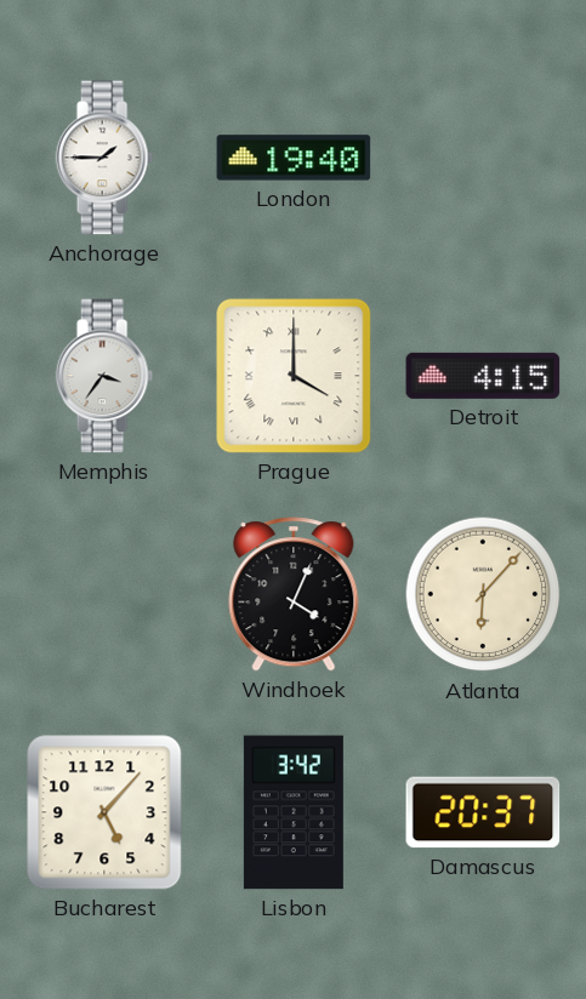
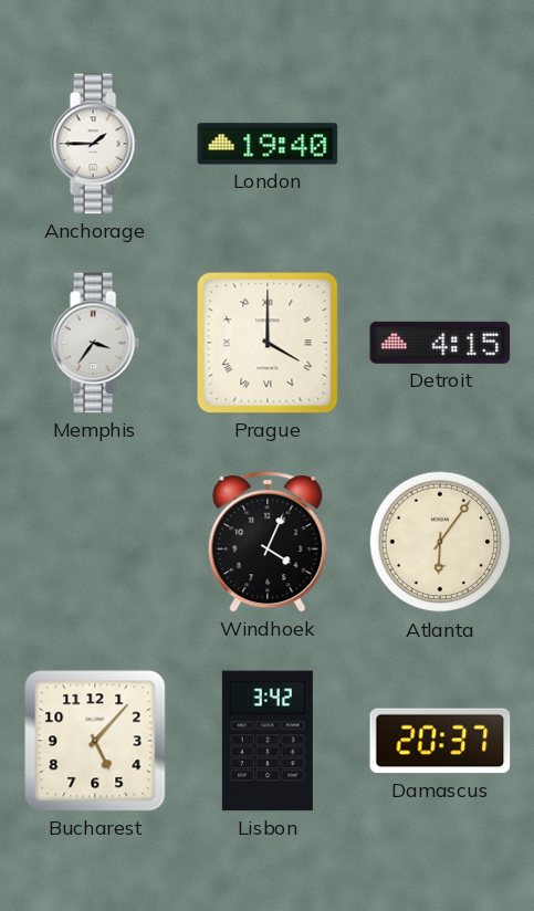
Atlanta: 6:07 -> 6:06 (440, 542)
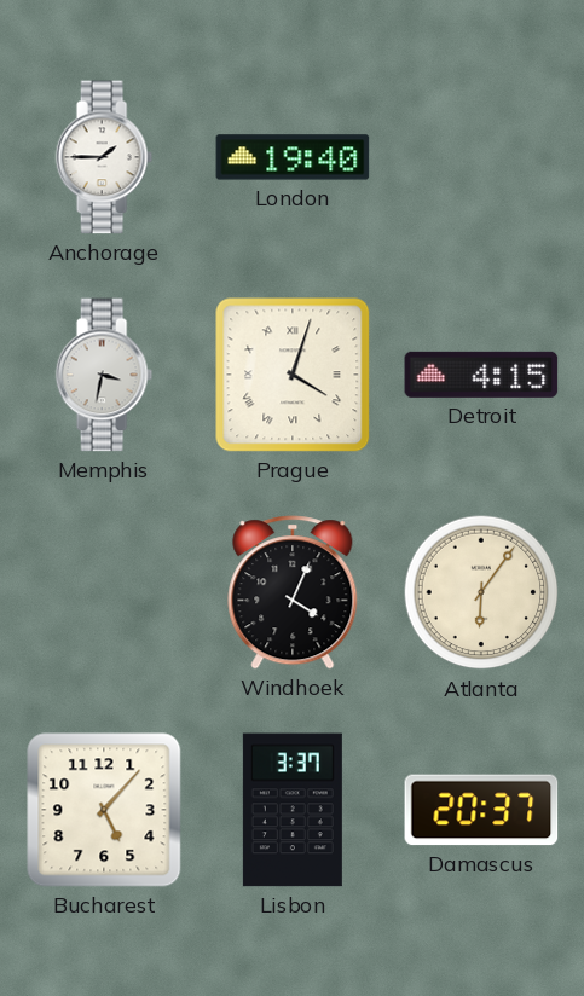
Memphis: 3:36 -> 3:32 (104, 375)
Prague: 4:00 -> 4:03 (293, 375)
Lisbon: 3:42 -> 3:37 (293, 810)
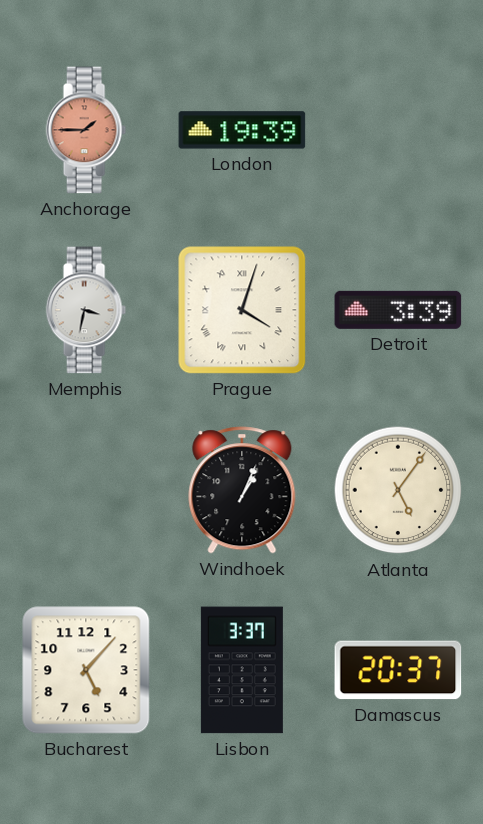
Anchorage dial: white -> salmon (86, 130)
London: 19:40 -> 19:39 (242, 130)
Detroit: 4:15 -> 3:39 (398, 310)
Windhoek: 4:04 -> 1:04 (242, 490)
Atlanta: 6:06 -> 5:06 (398, 490)
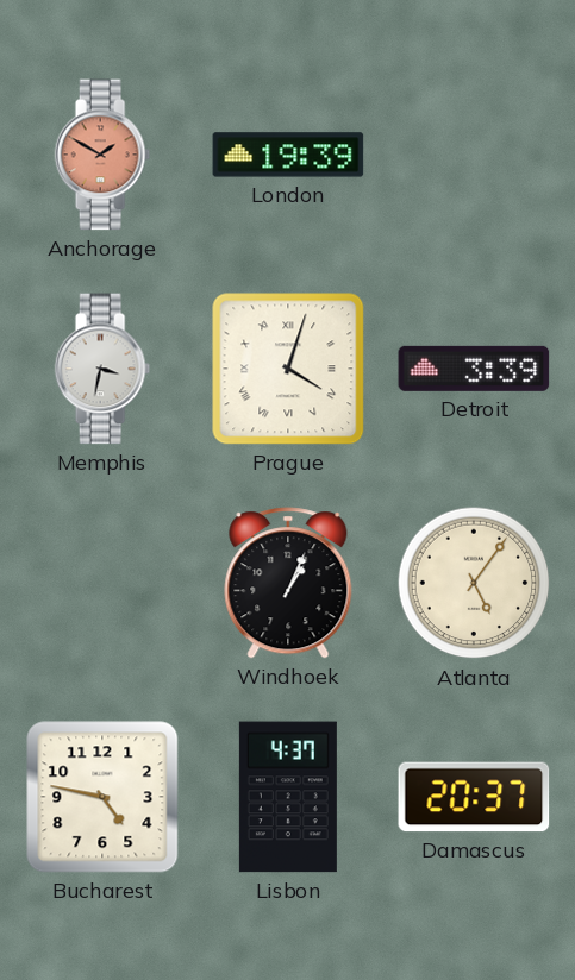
Anchorage: 1:45 -> 1:50 (102, 155)
Bucharest: 5:07 -> 4:47 (102, 797)
Lisbon: 3:37 -> 4:37 (288, 797)
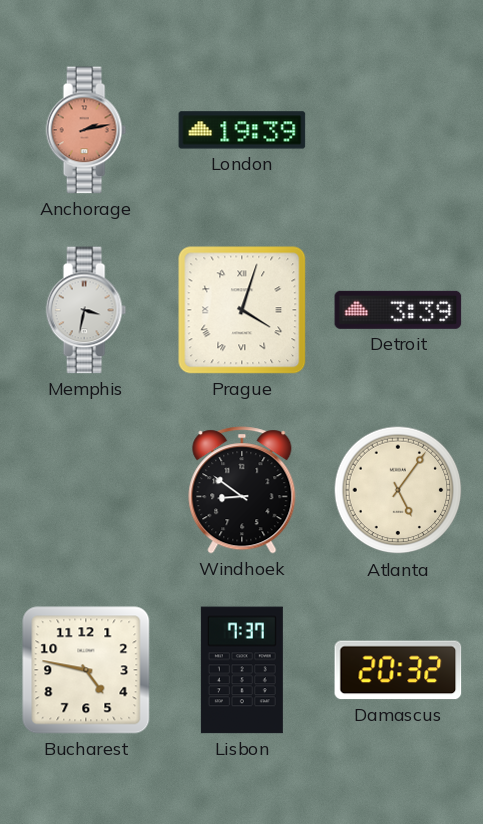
Anchorage: 1:50 -> 2:13 (86, 130)
Windhoek: 1:04 -> 8:51 (242, 490)
Lisbon: 4:37 -> 7:37 (242, 670)
Damascus: 20:37 -> 20:32 (398, 670)
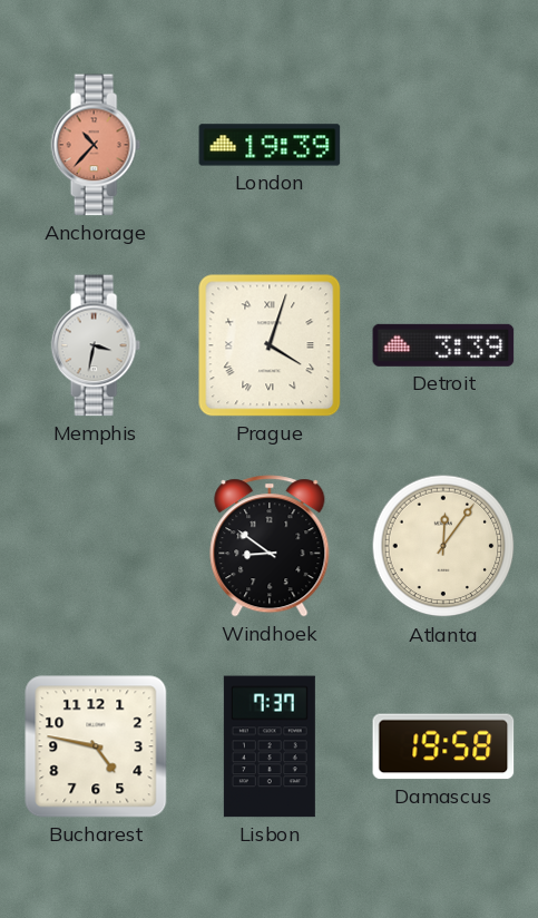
Anchorage: 2:13 -> 10:37 (96, 145)
Atlanta: 5:06 -> 12:06 (443, 546)
Damascus: 20:32 -> 19:58 (443, 746)
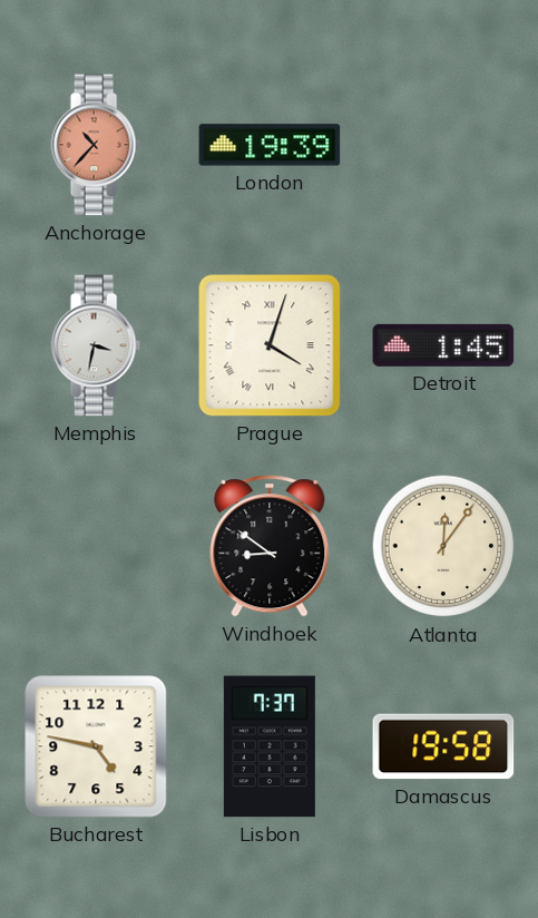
Detroit: 3:39 -> 1:45 (443, 345)
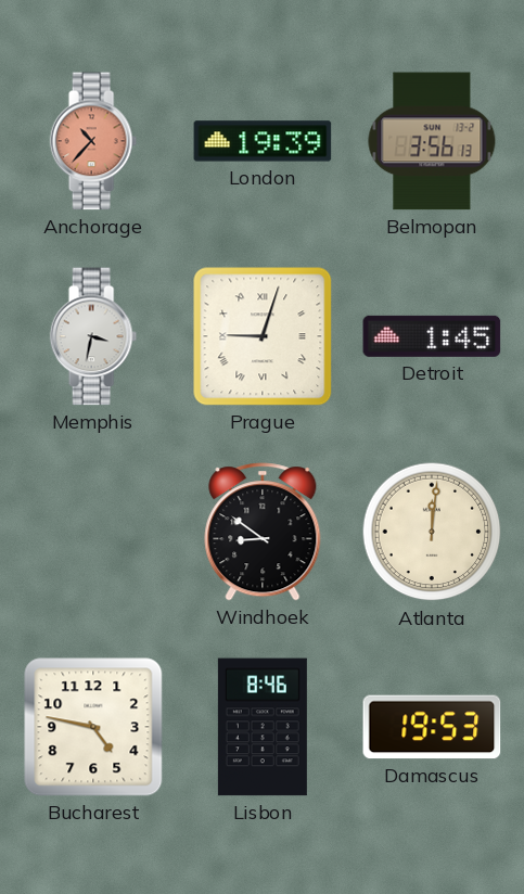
Belmopan: none -> 3:56 (432, 141)
Prague: 4:03 -> 9:03 (263, 336)
Atlanta: 12:06 -> 12:01 (432, 532)
Lisbon: 7:37 -> 8:46 (263, 727)
Damascus: 19:58 -> 19:53 (432, 727)
